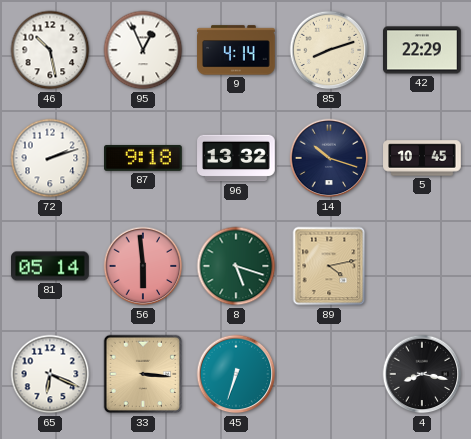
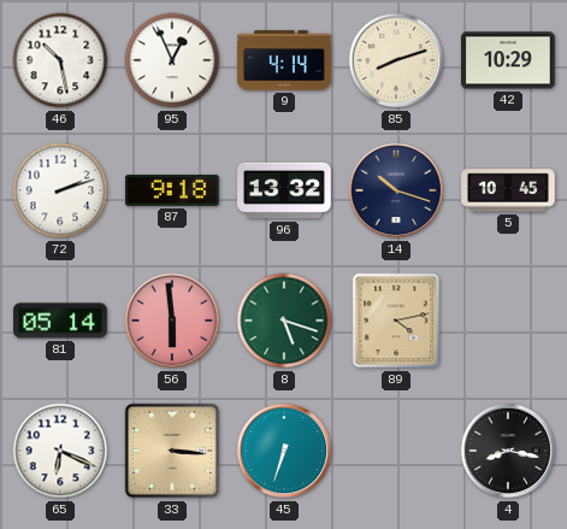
42: 22:29 -> 10:29 (509, 60)
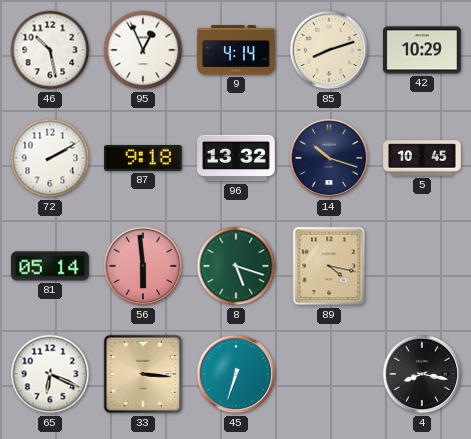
72: 2:12 -> 2:10 (50, 158)
89: 4:13 -> 4:17 (329, 266)
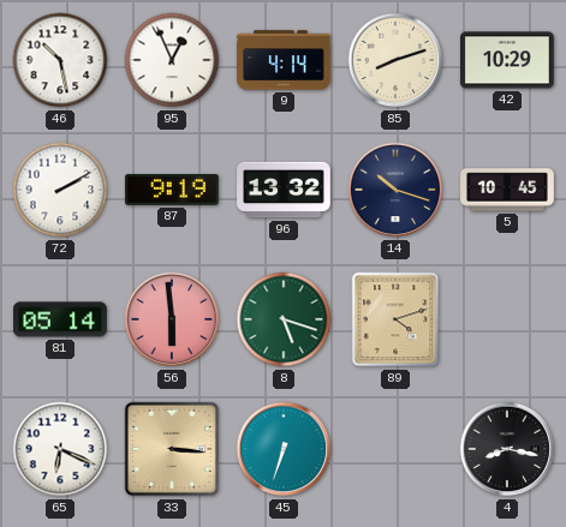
87: 9:18 -> 9:19 (173, 190)
89: 4:17 -> 4:12 (395, 319)
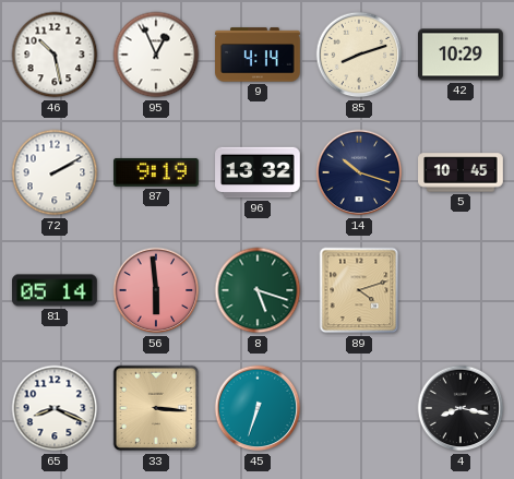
65: 6:19 -> 8:19 (55, 408)
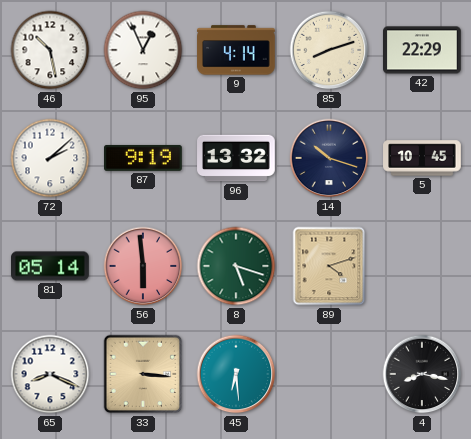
42: 10:29 -> 22:29 (423, 50)
72: 2:10 -> 2:08 (50, 158)
45: 6:33 -> 6:29 (236, 374)
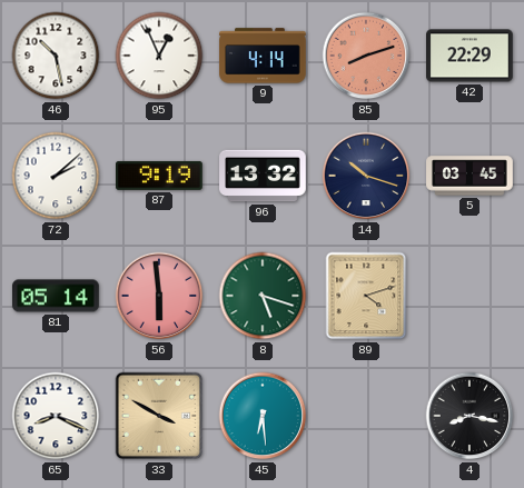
85 dial: cream -> salmon (366, 56)
5: 10:45 -> 03:45 (469, 176)
33: 3:16 -> 3:50 (159, 416)
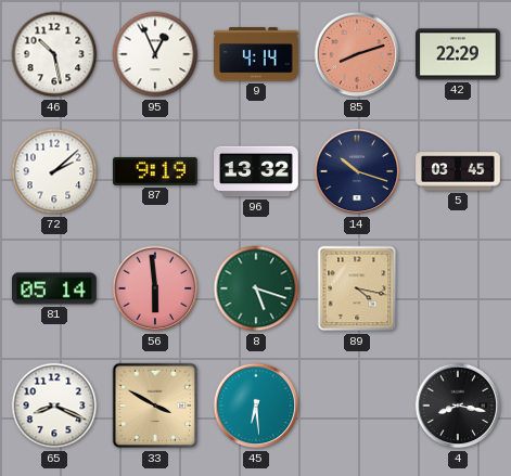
89: 4:12 -> 4:17 (357, 288)
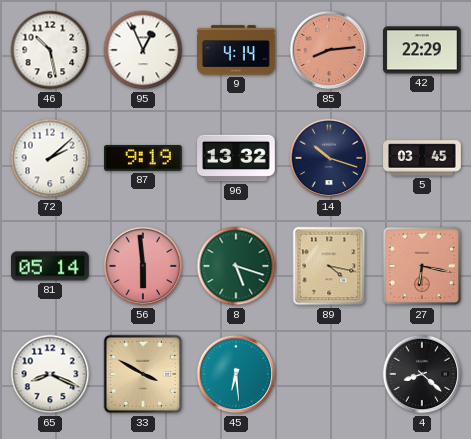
85: 8:12 -> 8:14 (329, 50)
27: none -> 6:17 (422, 266)
4: 8:17 -> 8:22 (422, 374)
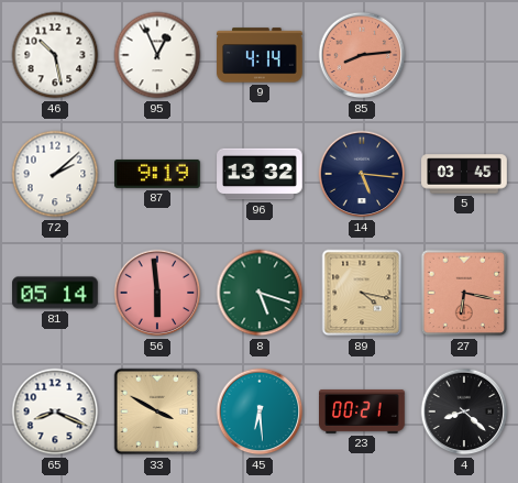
42: 22:29 -> none (423, 50)
14: 10:18 -> 5:16 (362, 174)
23: none -> 00:21 (363, 411)
